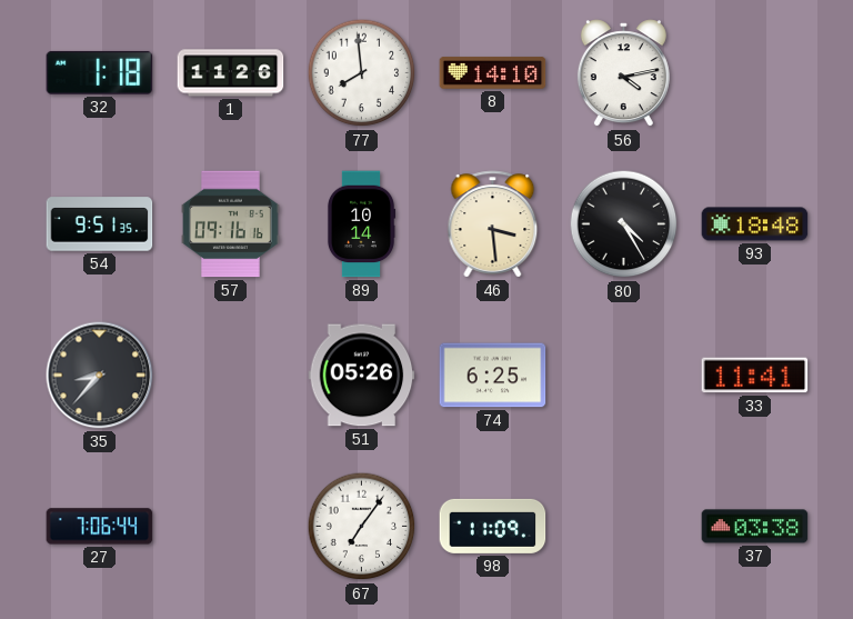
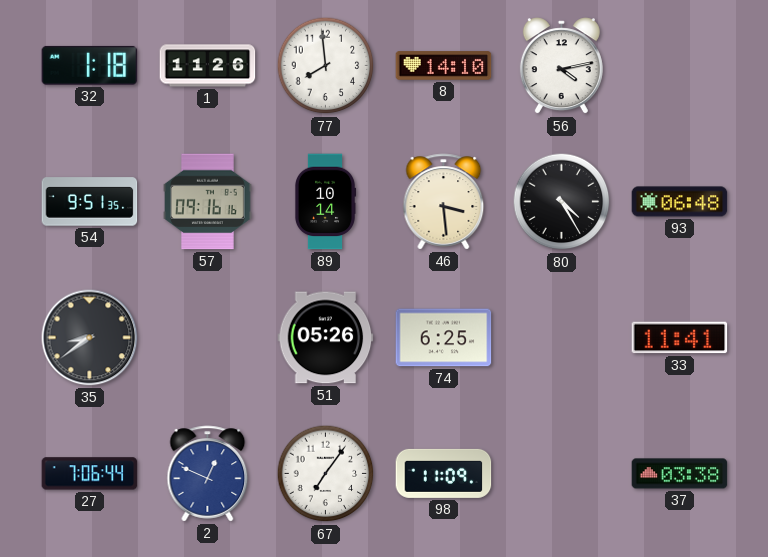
93: 18:48 -> 06:48 (680, 202)
35: 8:37 -> 8:39 (90, 338)
2: none -> 12:49 (208, 474)
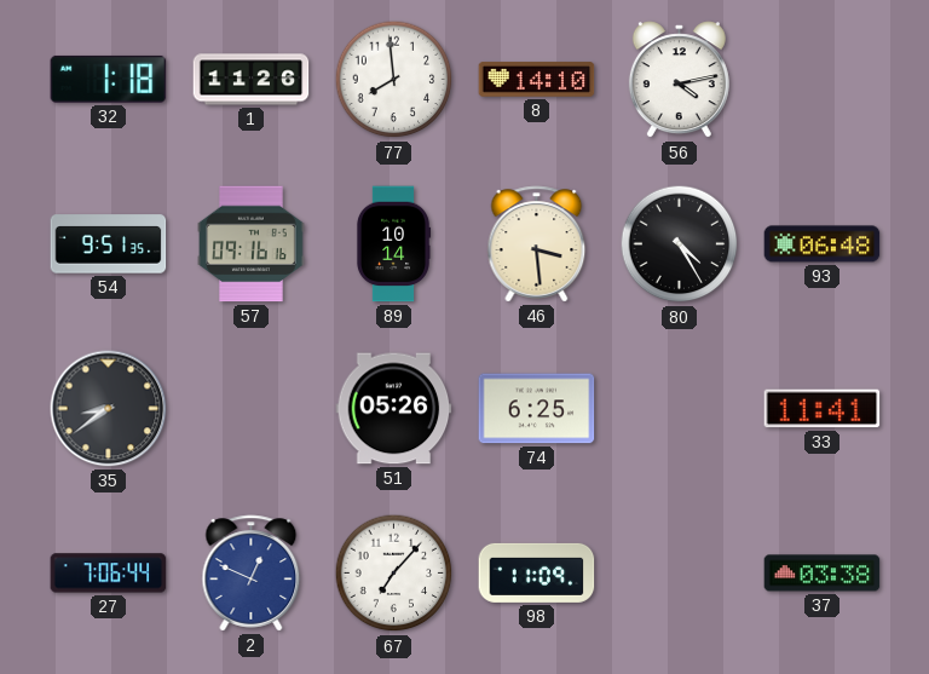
67: 7:06 -> 7:07 (394, 574)
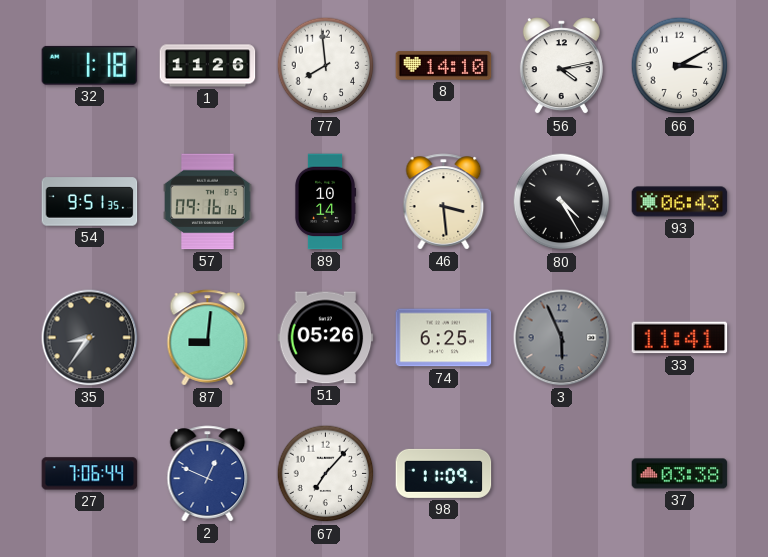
66: none -> 3:10 (680, 66)
93: 06:48 -> 06:43 (680, 202)
35: 8:39 -> 8:36 (90, 338)
87: none -> 9:01 (208, 338)
3: none -> 5:56 (562, 338)
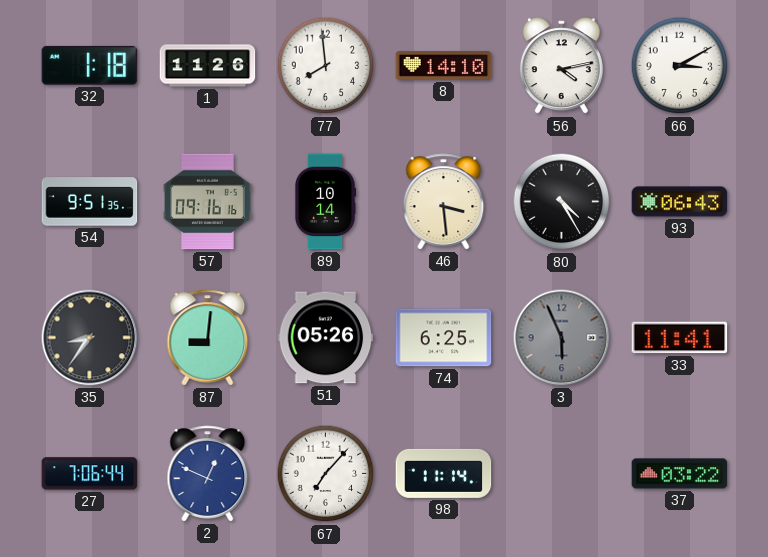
98: 11:09 -> 11:14 (444, 473)
37: 03:38 -> 03:22 (680, 474)
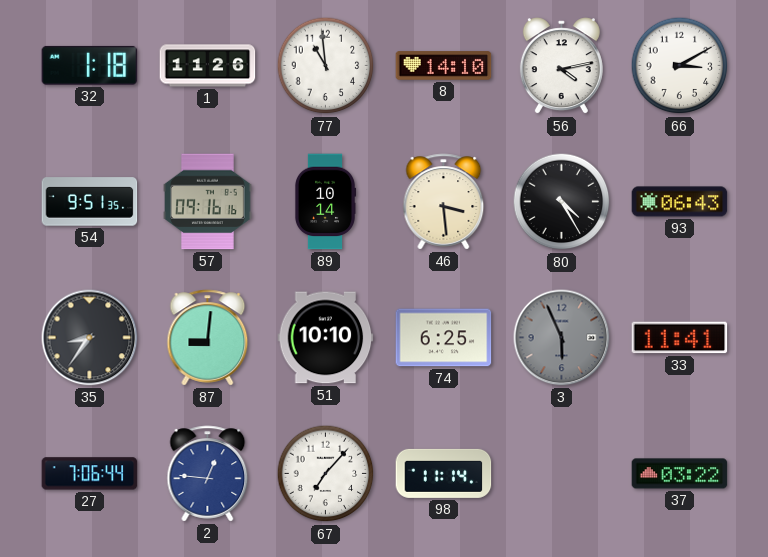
77: 7:59 -> 10:59 (326, 66)
51: 05:26 -> 10:10 (326, 338)
2: 12:49 -> 12:46 (208, 474)
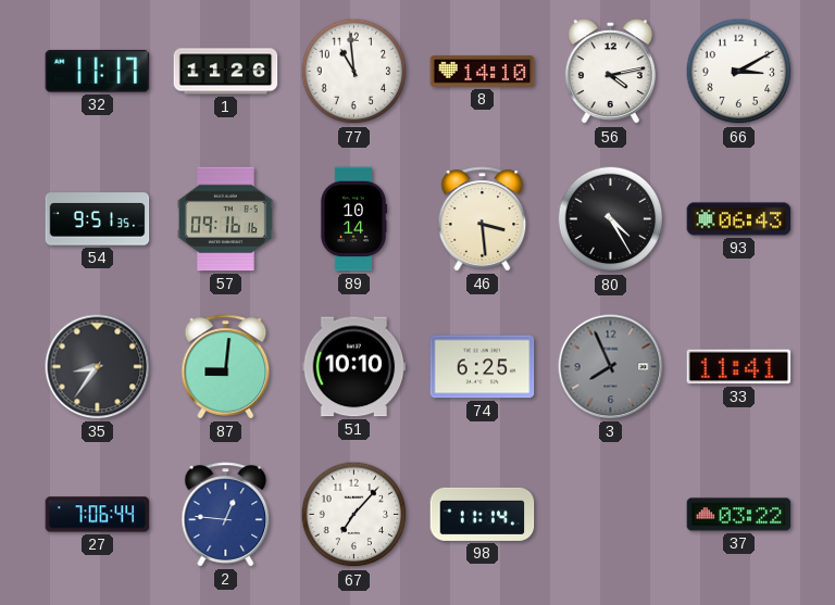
32: 1:18 -> 11:17 (98, 71)
3: 5:56 -> 7:56 (611, 367)
